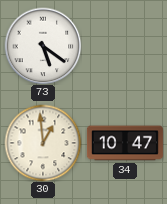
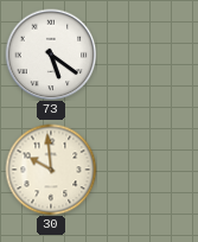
30: 12:59 -> 9:59 (51, 170)
34: 10:47 -> none (125, 143)
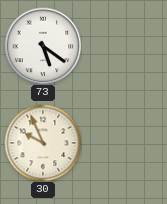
30: 9:59 -> 9:56 (43, 143)
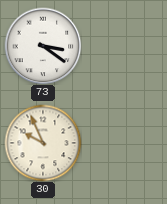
73: 5:21 -> 3:21 (43, 46)
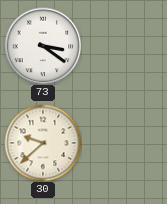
30: 9:56 -> 9:38 (43, 143)
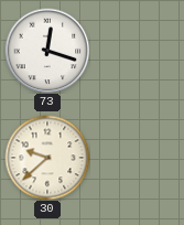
73: 3:21 -> 12:18 (47, 51)
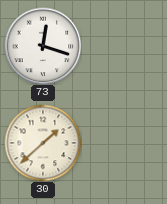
30: 9:38 -> 1:38 (43, 143)
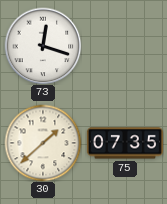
75: none -> 07:35 (125, 143)
